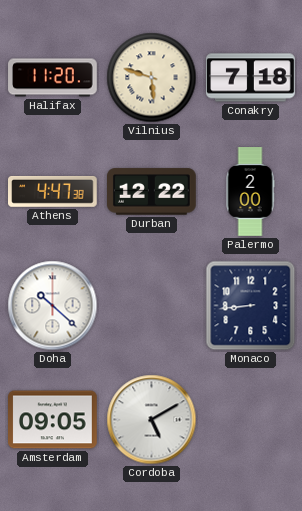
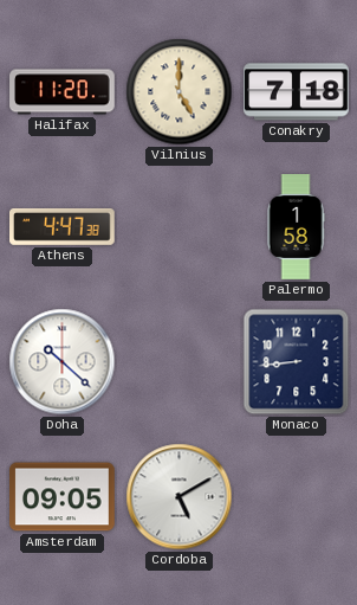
Vilnius: 5:48 -> 5:00 (180, 92)
Durban: 12:22 -> none (152, 192)
Palermo: 2:00 -> 1:58 (296, 227)
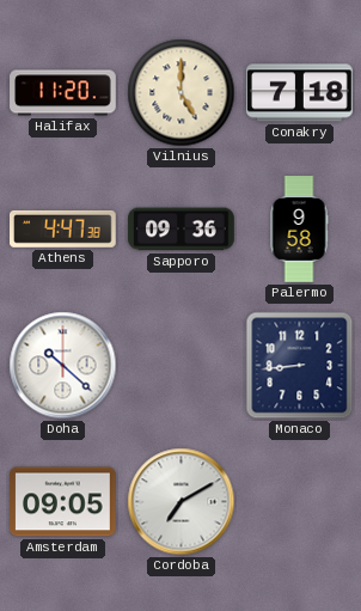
Sapporo: none -> 09:36 (182, 230)
Palermo: 1:58 -> 9:58 (299, 230)
Cordoba: 5:10 -> 7:10 (182, 502)
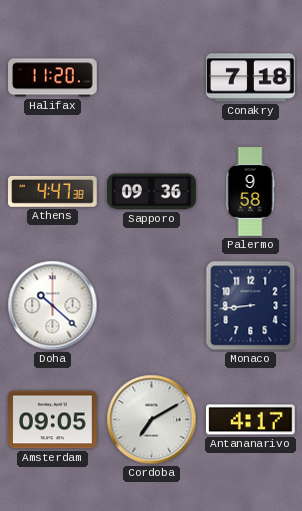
Vilnius: 5:00 -> none (182, 93)
Antananarivo: none -> 4:17 (251, 420)
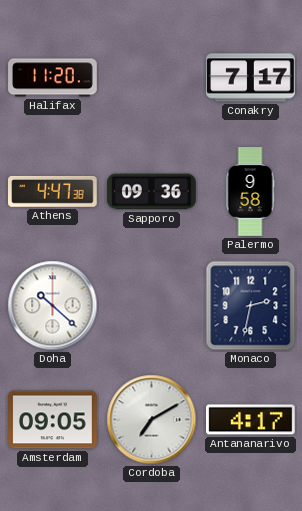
Conakry: 7:18 -> 7:17 (251, 78)
Monaco: 8:44 -> 2:32 (251, 306)
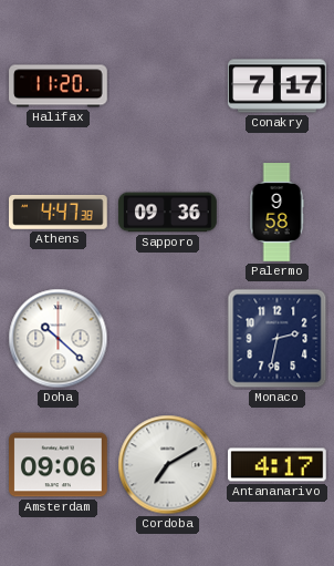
Amsterdam: 09:05 -> 09:06 (59, 465)
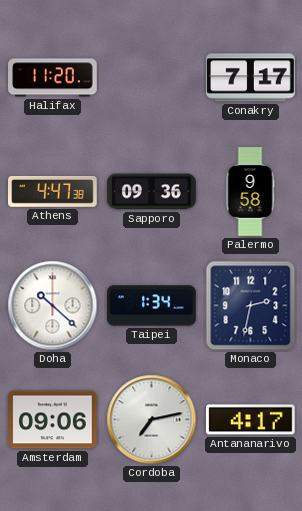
Taipei: none -> 1:34 (152, 306)
Cordoba: 7:10 -> 7:13 (152, 420)
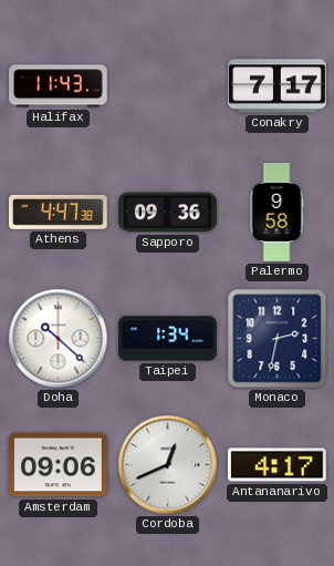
Halifax: 11:20 -> 11:43 (59, 86)
Cordoba: 7:13 -> 12:41 (168, 465)
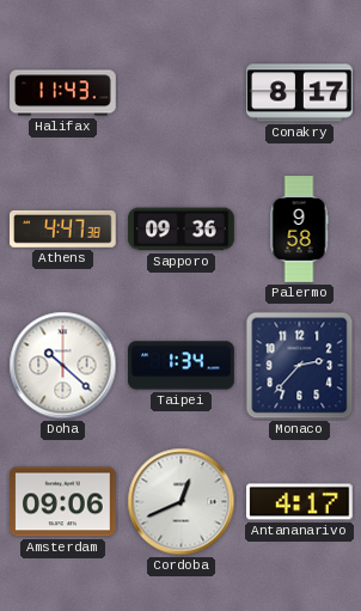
Conakry: 7:17 -> 8:17 (300, 93)
Monaco: 2:32 -> 2:37 (300, 366)
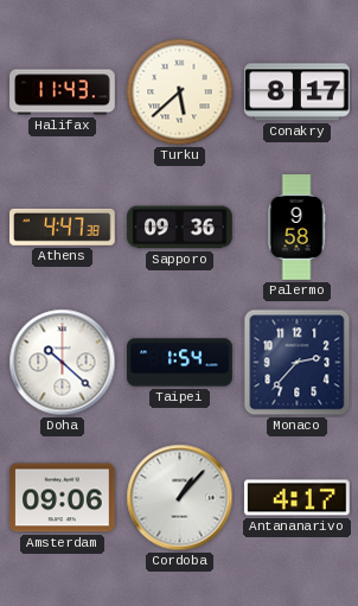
Turku: none -> 5:38 (180, 93)
Taipei: 1:34 -> 1:54 (180, 363)
Cordoba: 12:41 -> 1:07 (180, 498)
